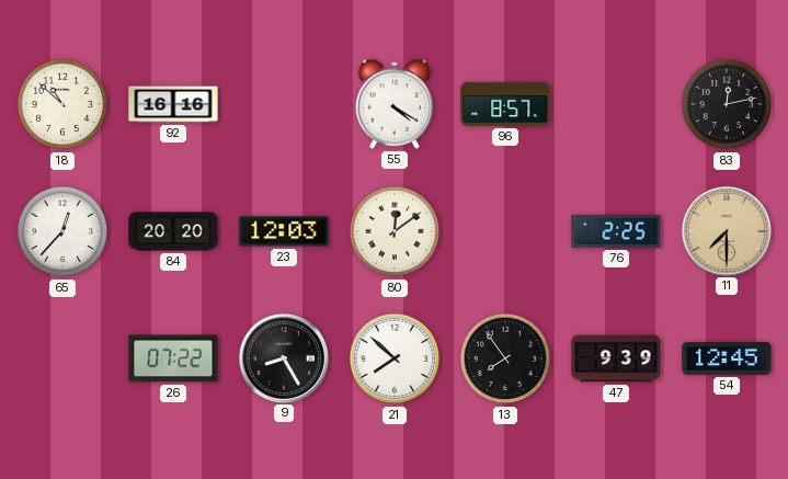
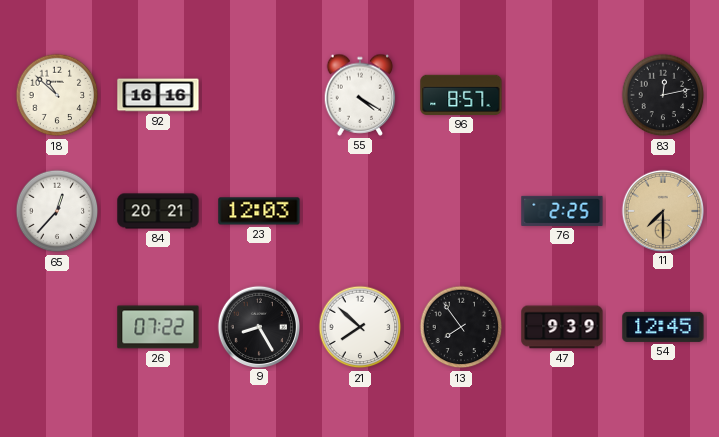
84: 20:20 -> 20:21 (158, 211)
80: 12:09 -> none (395, 231)
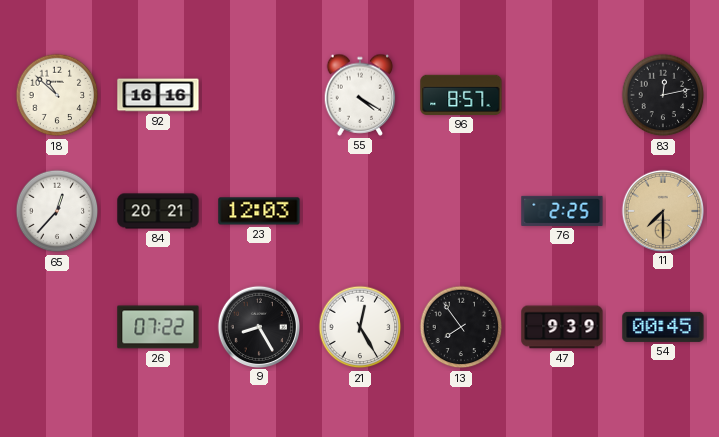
21: 7:52 -> 12:25 (360, 327)
54: 12:45 -> 00:45 (663, 327)
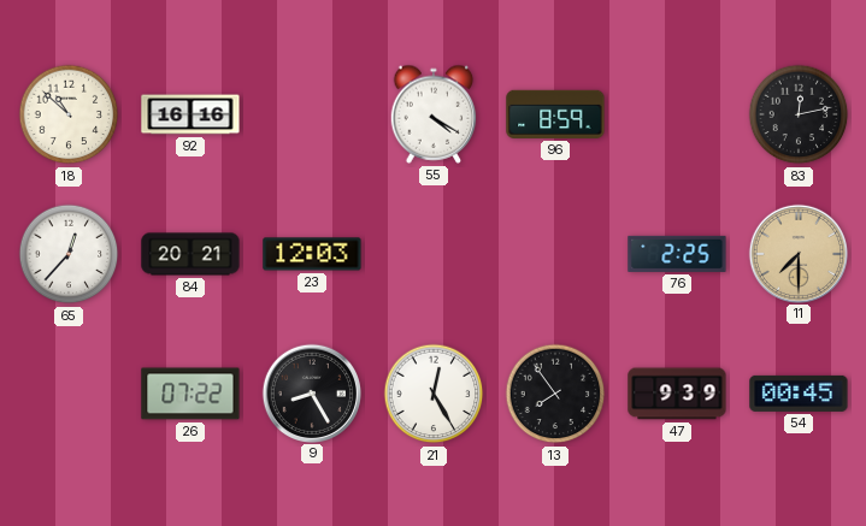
96: 8:57 -> 8:59 (555, 114)
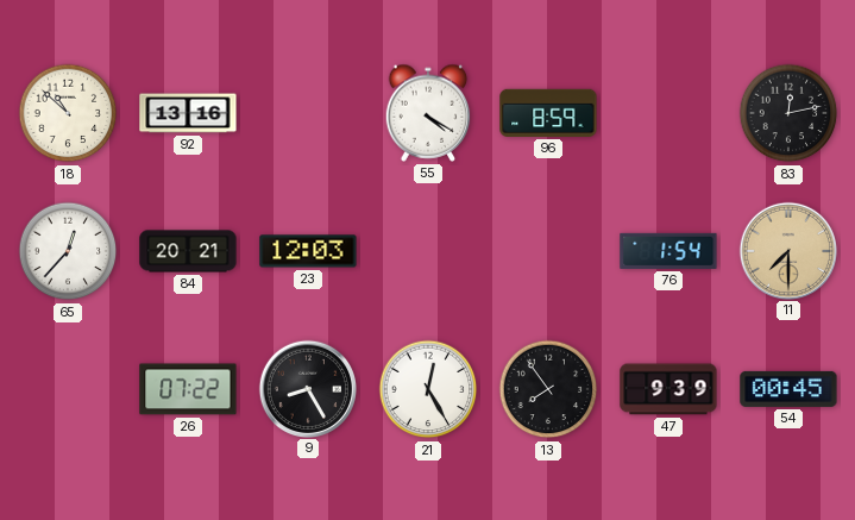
92: 16:16 -> 13:16 (188, 113)
76: 2:25 -> 1:54 (668, 251)
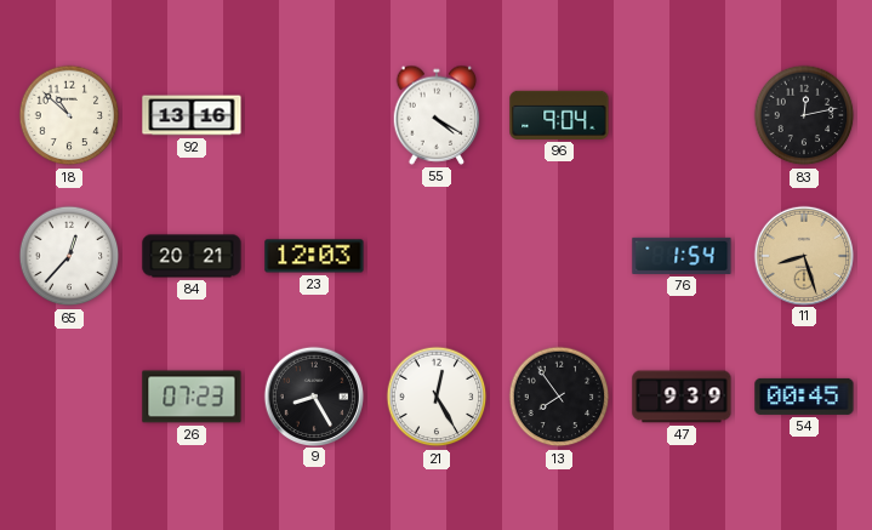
96: 8:59 -> 9:04 (559, 115)
11: 7:30 -> 8:27 (803, 255)
26: 07:22 -> 07:23 (192, 397)
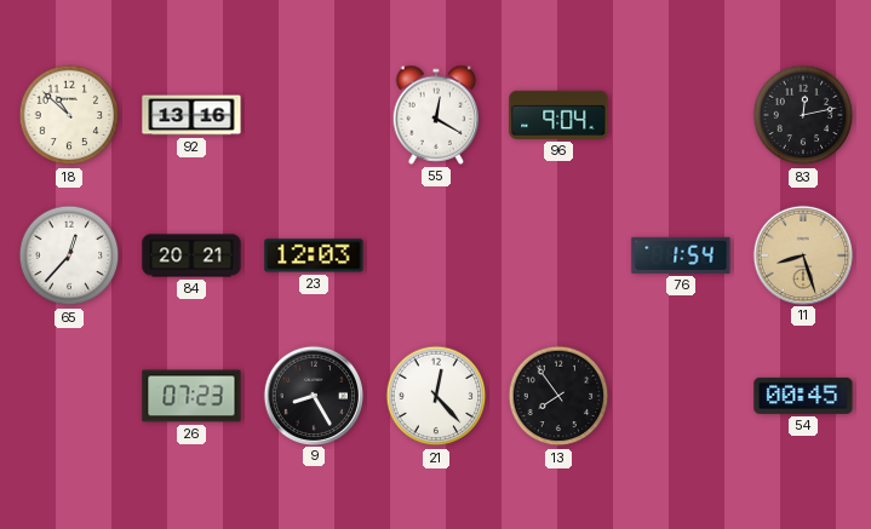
55: 4:20 -> 12:20 (436, 115)
21: 12:25 -> 12:23 (436, 396)
47: 9:39 -> none (682, 397)
